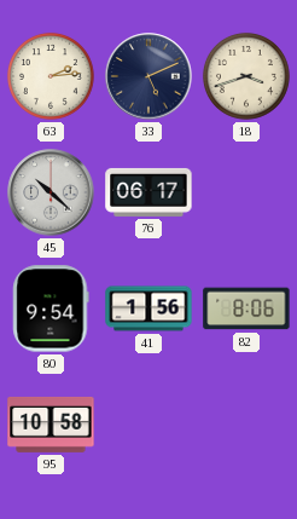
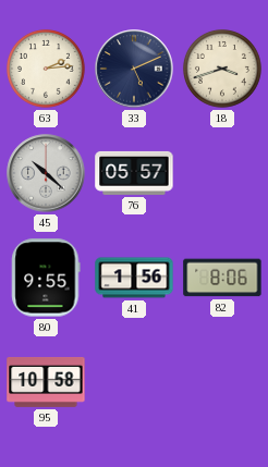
76: 06:17 -> 05:57 (134, 173)
80: 9:54 -> 9:55 (46, 278)
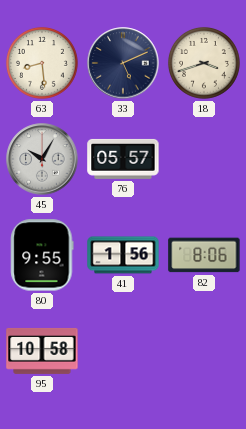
63: 2:14 -> 8:29 (42, 63)
45: 10:22 -> 10:05 (42, 159)
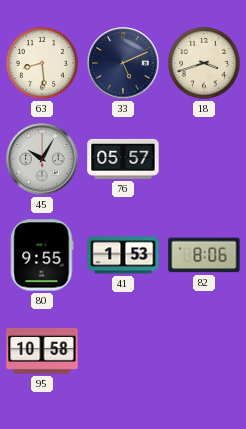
41: 1:56 -> 1:53 (123, 255)
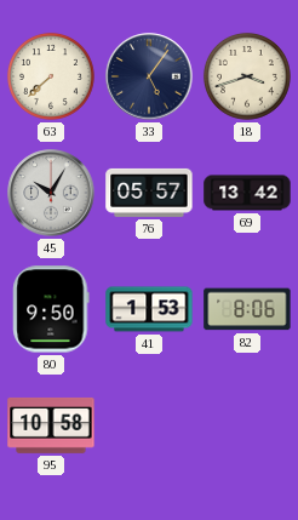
63: 8:29 -> 7:38 (51, 76)
33: 5:11 -> 5:06 (149, 76)
69: none -> 13:42 (247, 193)
80: 9:55 -> 9:50 (51, 309)
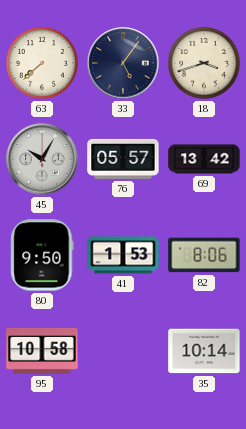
35: none -> 10:14 (204, 351)
